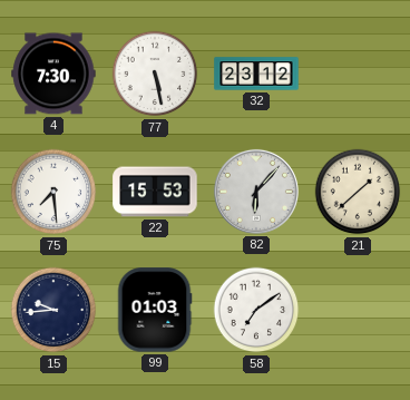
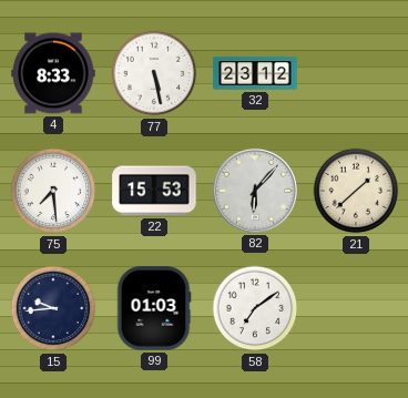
4: 7:30 -> 8:33 (53, 73)
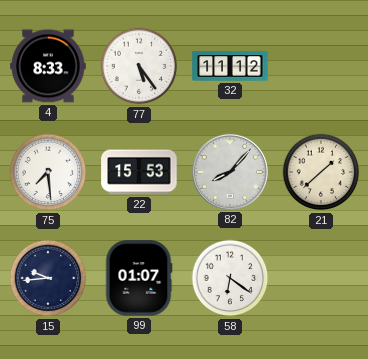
77: 5:28 -> 5:24 (139, 66)
32: 23:12 -> 11:12 (230, 66)
82: 6:07 -> 8:07 (230, 172)
99: 01:03 -> 01:07 (139, 278)
58: 7:09 -> 6:21 (230, 278)
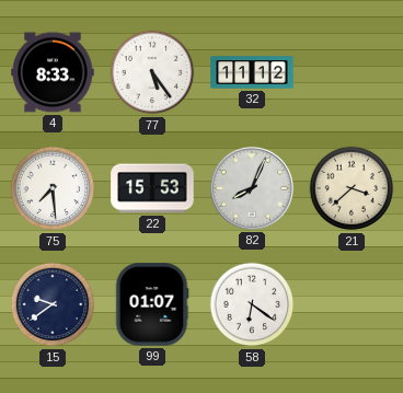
82: 8:07 -> 8:04 (252, 188)
21: 1:38 -> 3:38 (352, 188)
15: 9:44 -> 9:39 (53, 304)
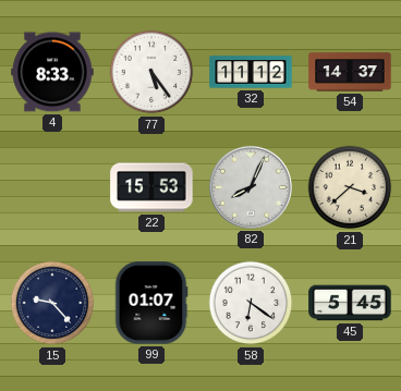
54: none -> 14:37 (350, 72)
75: 7:29 -> none (53, 188)
15: 9:39 -> 9:23 (52, 303)
45: none -> 5:45 (350, 303)
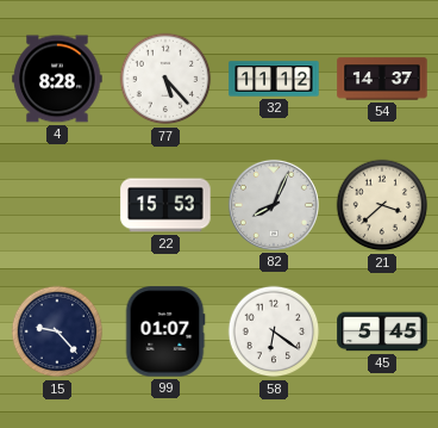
4: 8:33 -> 8:28 (57, 79)
77: 5:24 -> 5:23 (165, 79)
